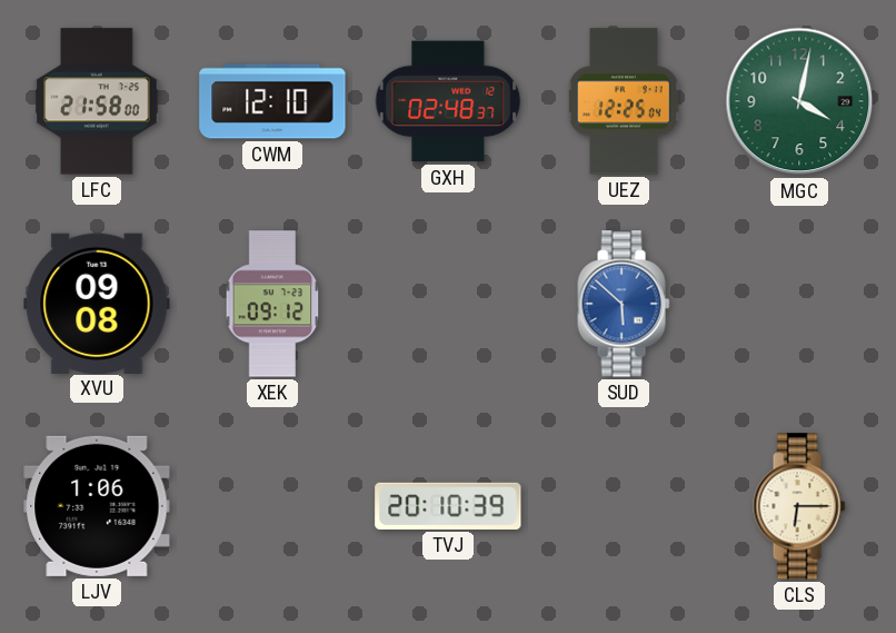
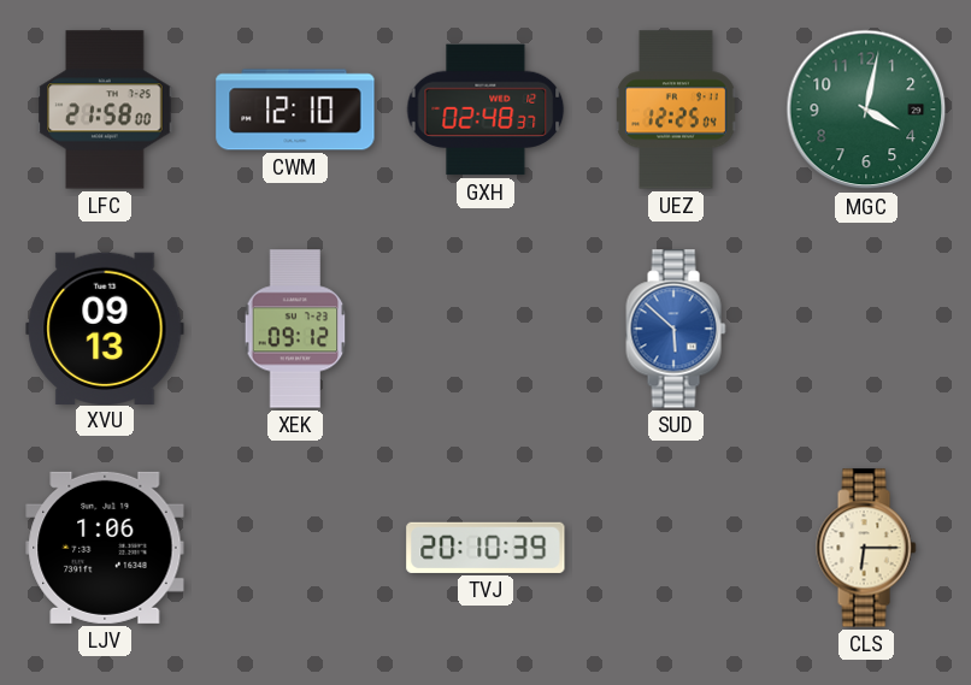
XVU: 09:08 -> 09:13 (105, 327)
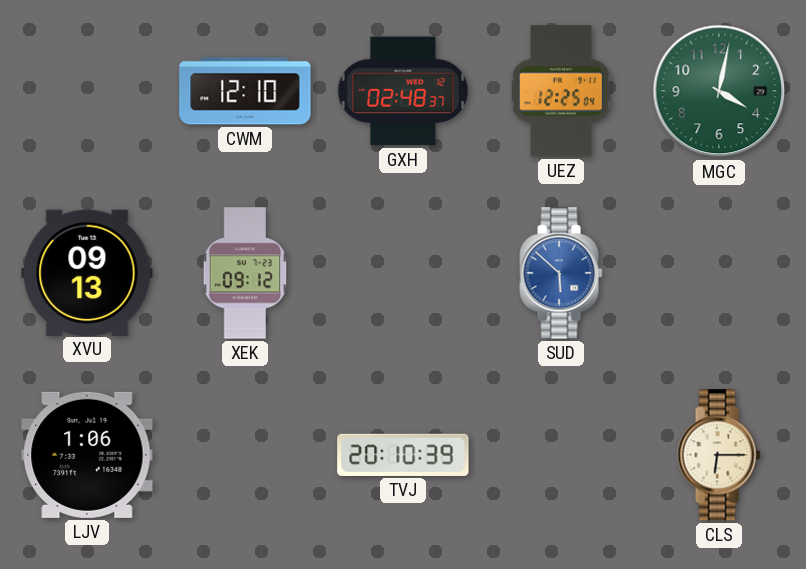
LFC: 21:58 -> none (105, 110)
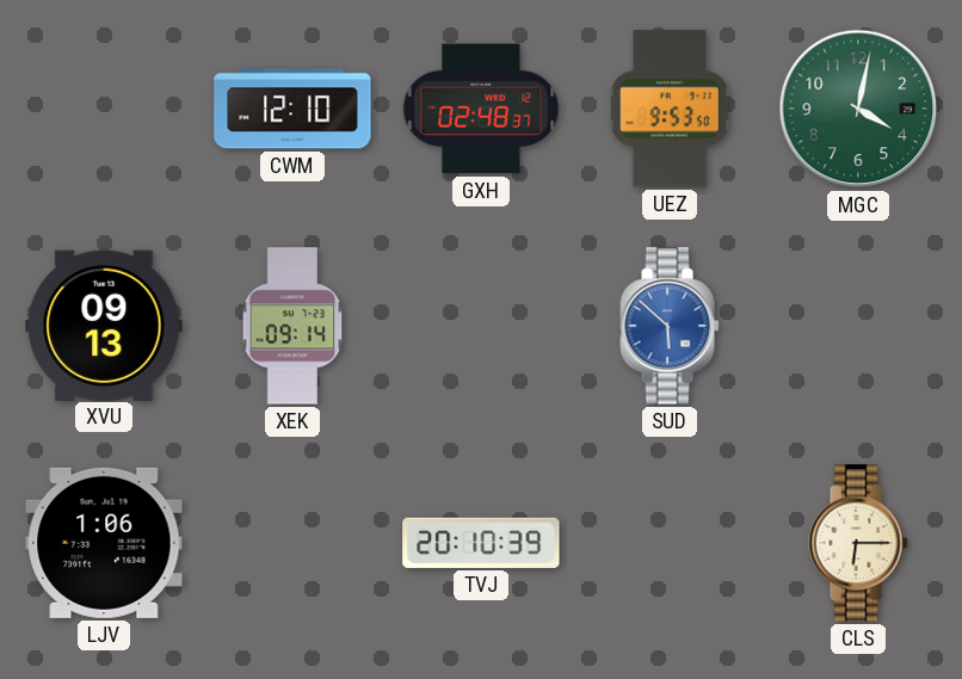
UEZ: 12:25 -> 9:53 (670, 109)
XEK: 09:12 -> 09:14 (292, 326)
